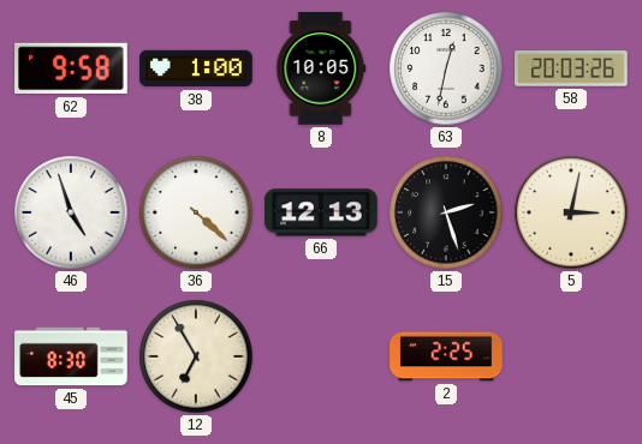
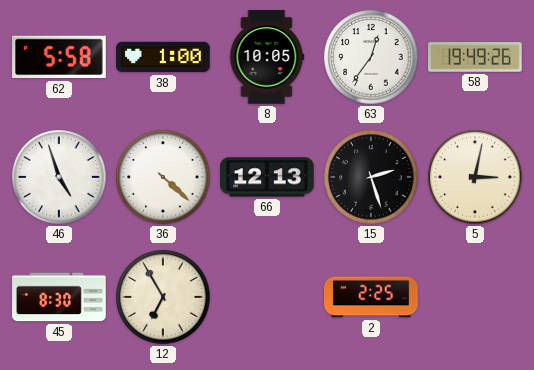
62: 9:58 -> 5:58 (59, 57)
63: 12:32 -> 12:36 (371, 57)
58: 20:03 -> 19:49 (475, 57)
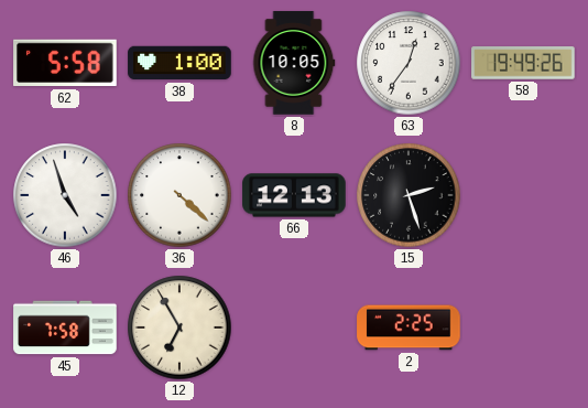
5: 3:02 -> none (475, 177)
45: 8:30 -> 7:58 (65, 328)
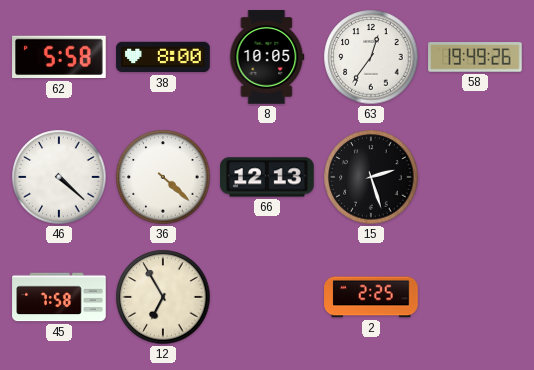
38: 1:00 -> 8:00 (163, 57)
46: 4:57 -> 4:22 (59, 177)
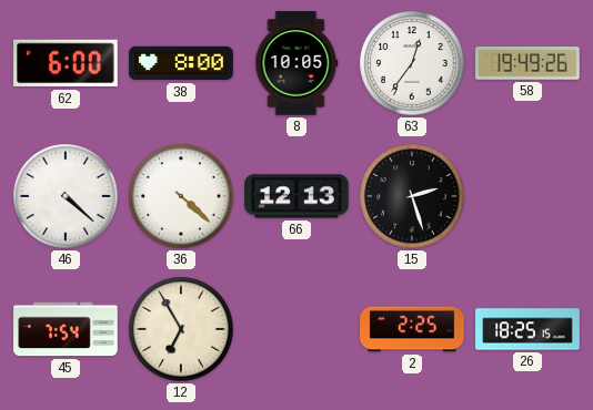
62: 5:58 -> 6:00 (66, 63)
45: 7:58 -> 7:54 (66, 329)
26: none -> 18:25 (527, 329)
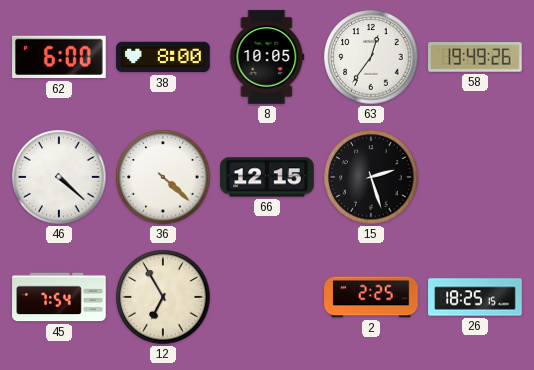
66: 12:13 -> 12:15 (267, 177)
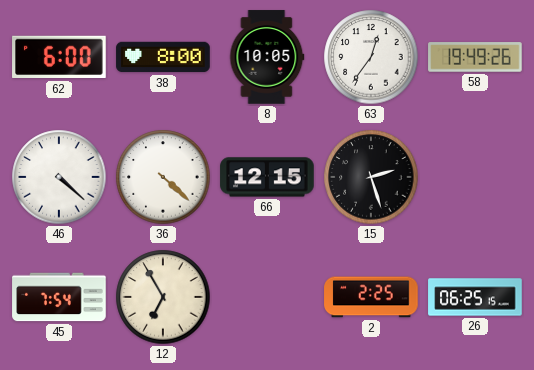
26: 18:25 -> 06:25 (475, 297)
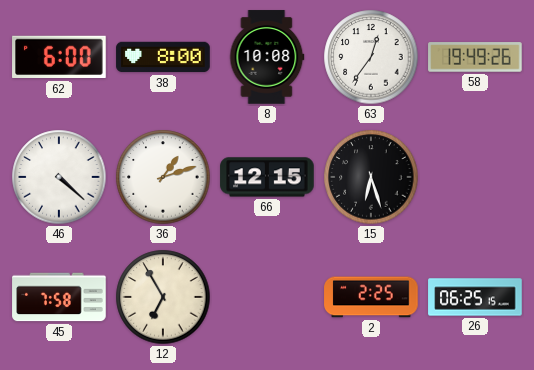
8: 10:05 -> 10:08 (267, 57)
36: 4:22 -> 1:12 (163, 177)
15: 2:27 -> 6:27 (371, 177)
45: 7:54 -> 7:58 (59, 297)
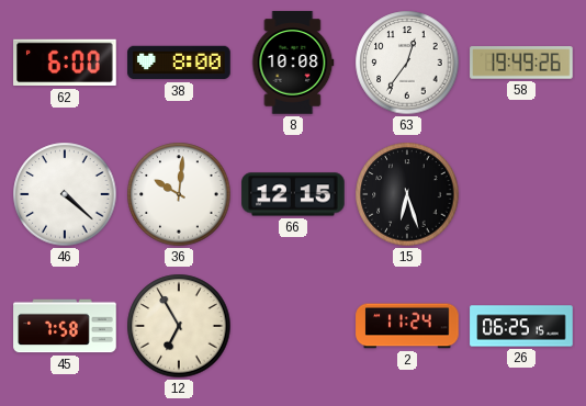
36: 1:12 -> 10:01 (179, 194)
2: 2:25 -> 11:24 (407, 326)
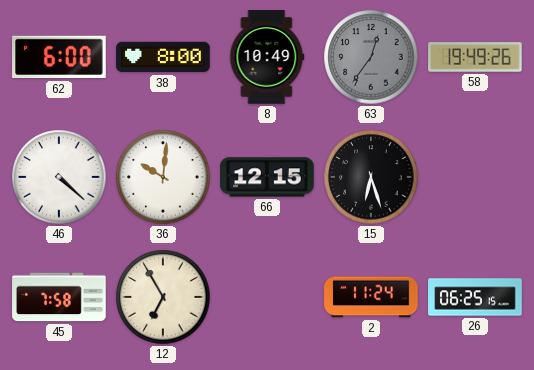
8: 10:08 -> 10:49 (267, 57)
63 dial: white -> grey (371, 57)
